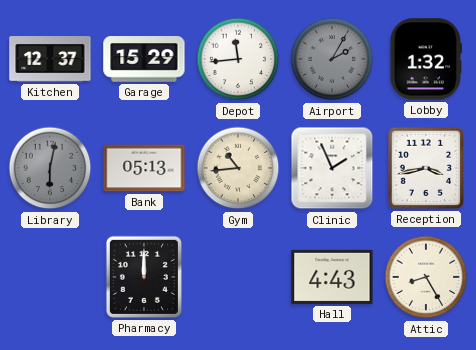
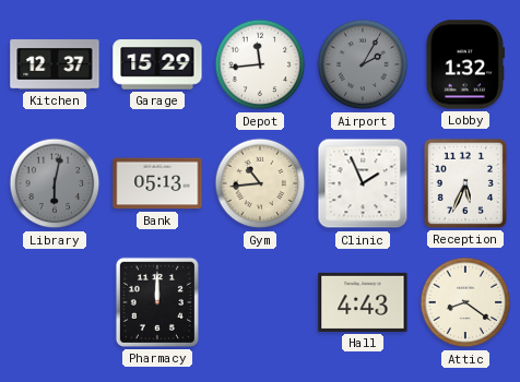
Reception: 3:43 -> 5:34 (465, 183)
Attic: 8:25 -> 8:21 (465, 302)
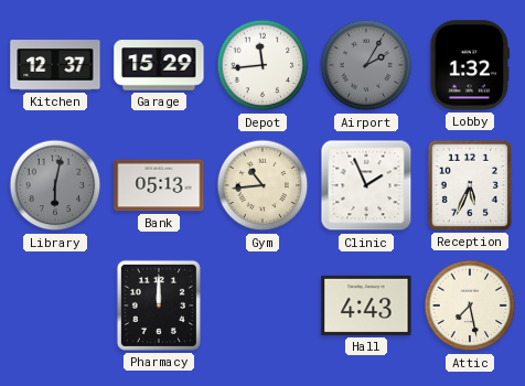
Attic: 8:21 -> 7:28 (470, 305)
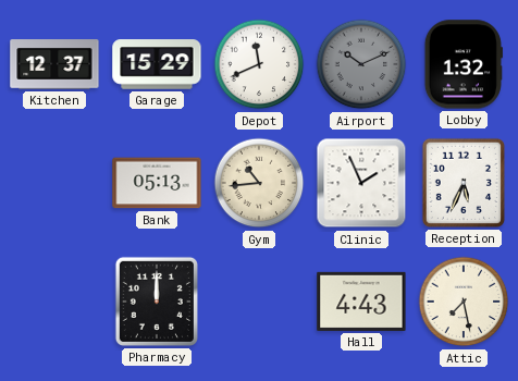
Depot: 11:44 -> 11:41 (259, 64)
Airport: 2:05 -> 10:11 (361, 64)
Library: 6:02 -> none (55, 185)
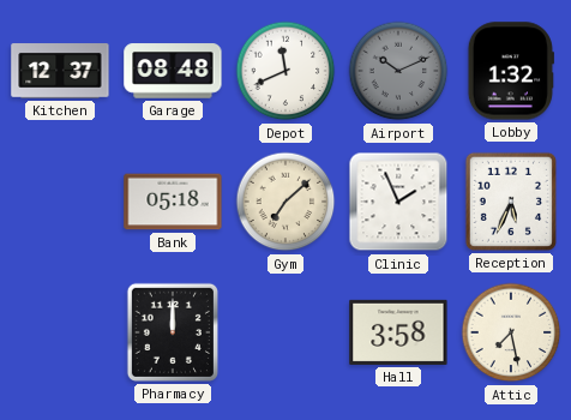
Garage: 15:29 -> 08:48 (173, 71)
Bank: 05:13 -> 05:18 (173, 202)
Gym: 10:44 -> 7:08 (285, 202)
Hall: 4:43 -> 3:58 (398, 332)
